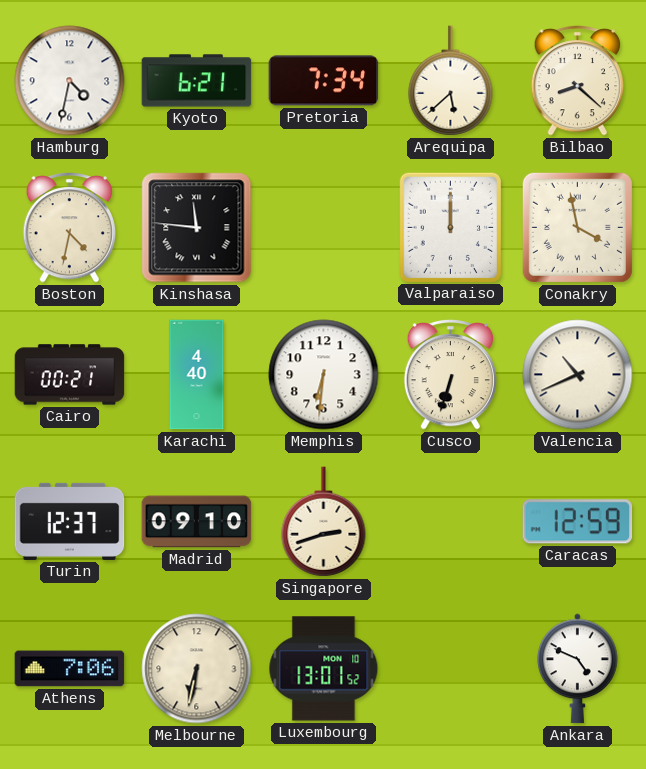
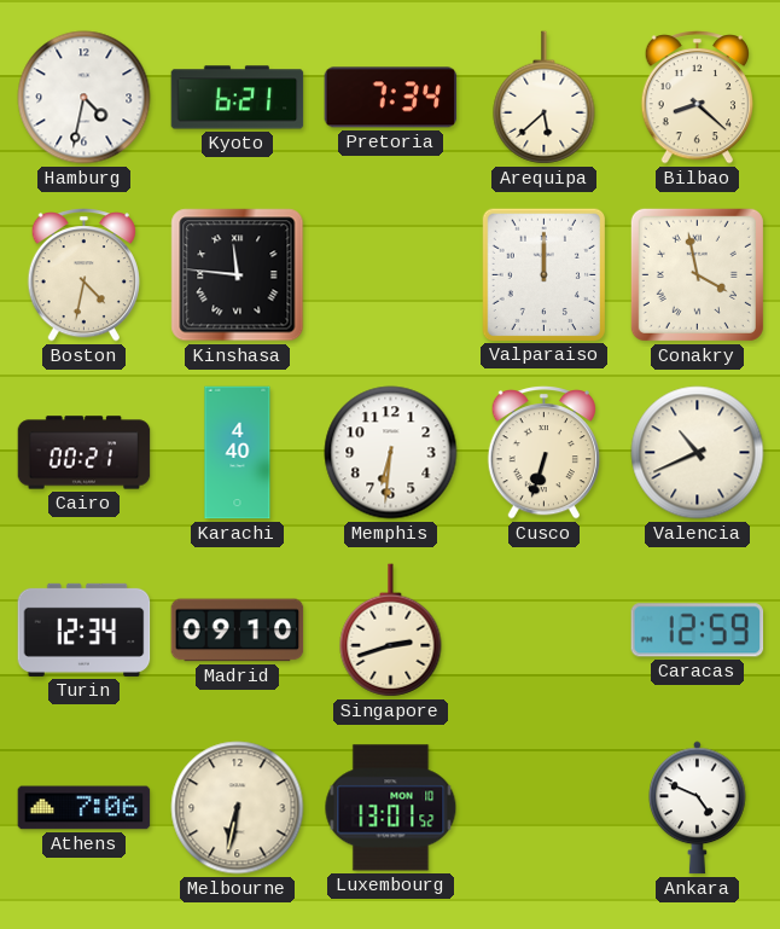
Turin: 12:37 -> 12:34 (85, 629)
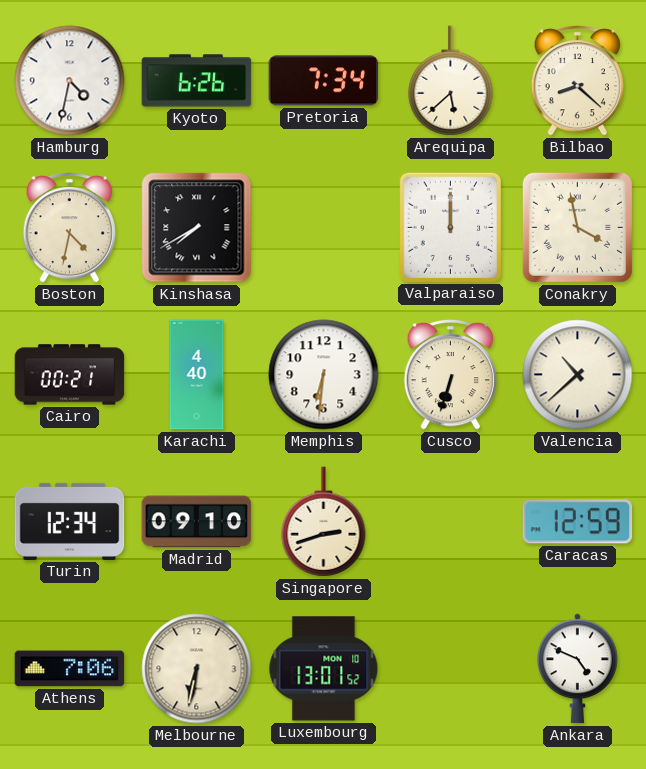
Kyoto: 6:21 -> 6:26 (197, 81)
Kinshasa: 11:46 -> 7:40 (197, 228)
Valencia: 10:41 -> 10:38 (578, 375)
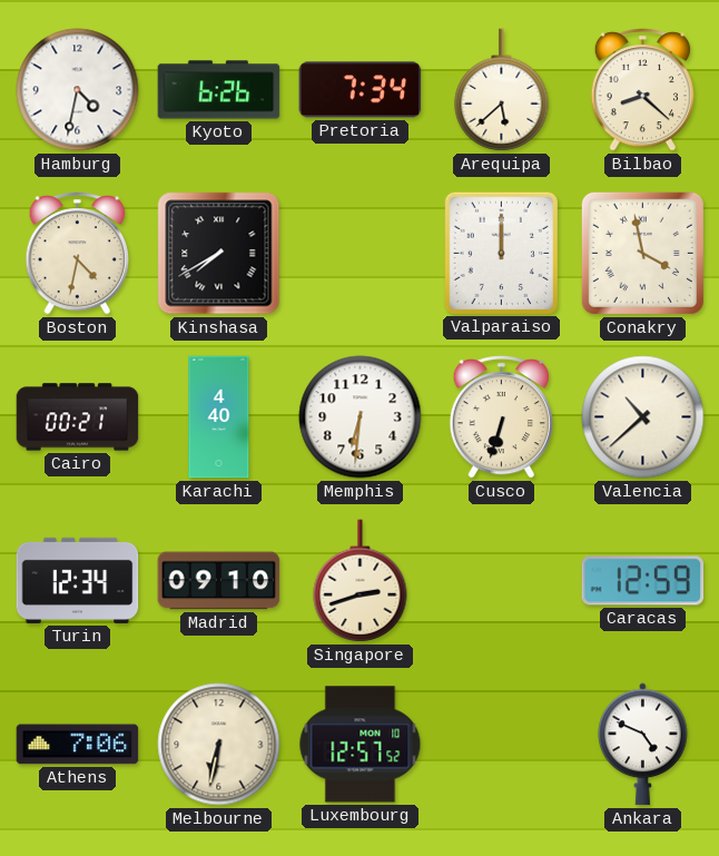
Luxembourg: 13:01 -> 12:57 (361, 745)
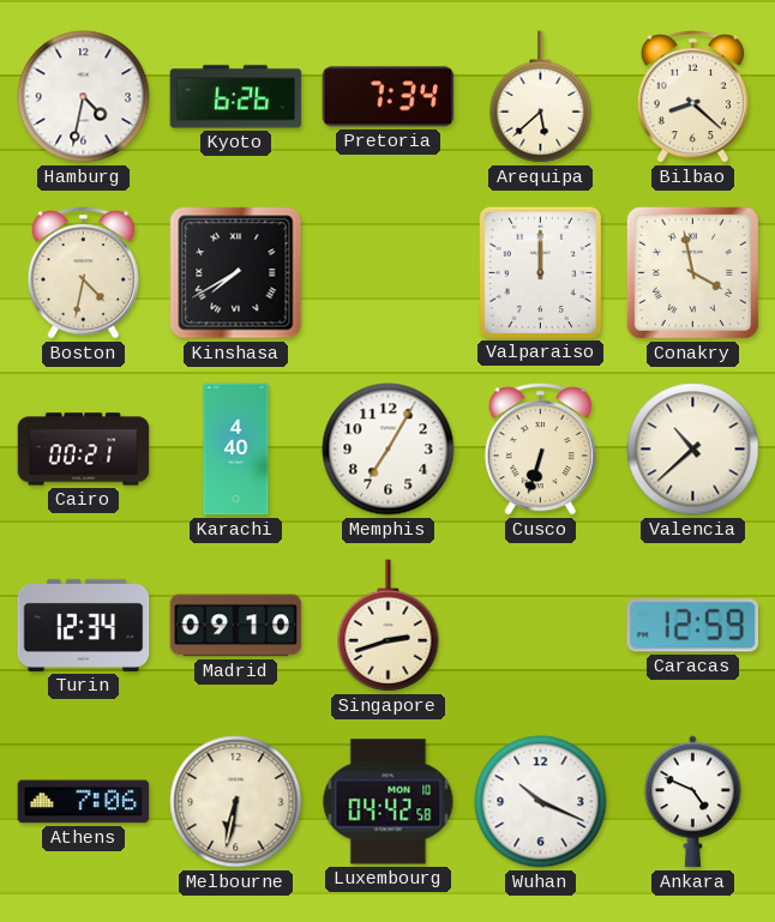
Memphis: 6:31 -> 7:05 (389, 450)
Luxembourg: 12:57 -> 04:42 (389, 802)
Wuhan: none -> 10:19 (541, 802)
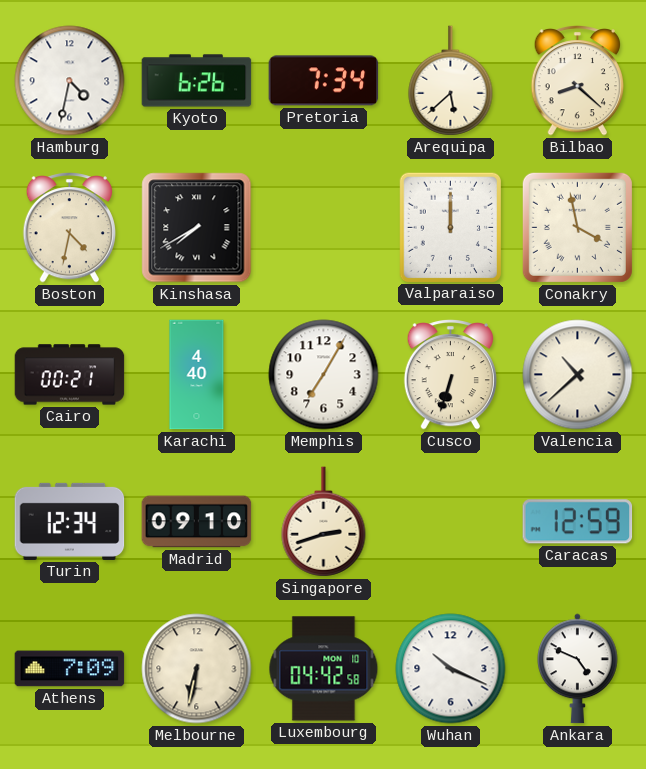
Athens: 7:06 -> 7:09 (70, 669)
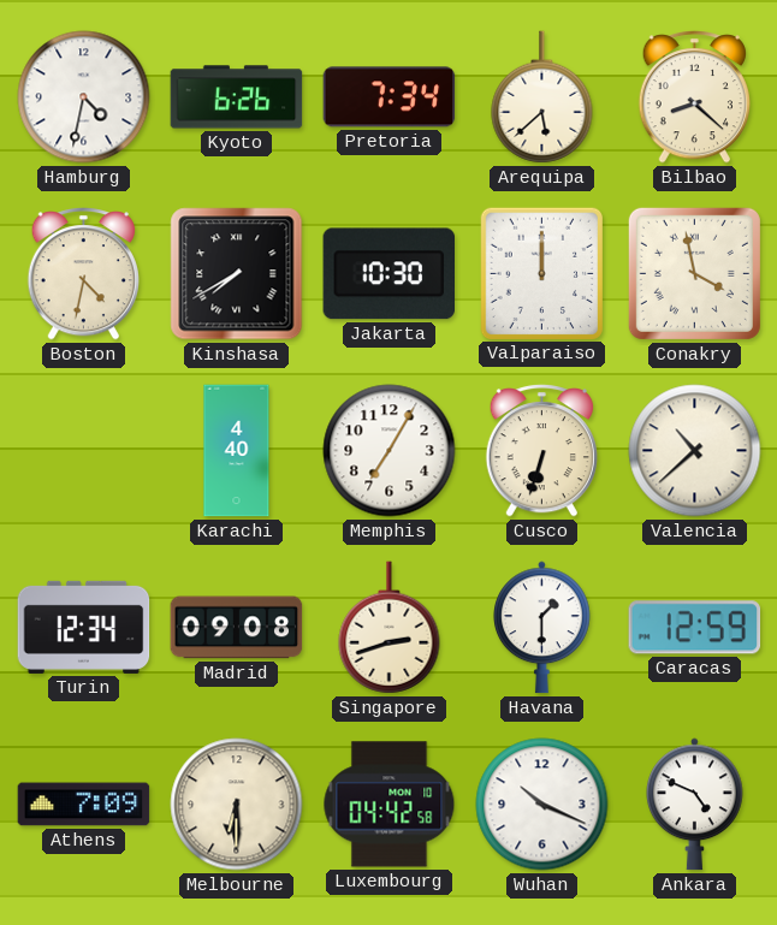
Jakarta: none -> 10:30 (388, 274)
Cairo: 00:21 -> none (70, 375)
Madrid: 09:10 -> 09:08 (237, 628)
Havana: none -> 1:30 (542, 628)
Melbourne: 6:32 -> 6:30 (237, 805)
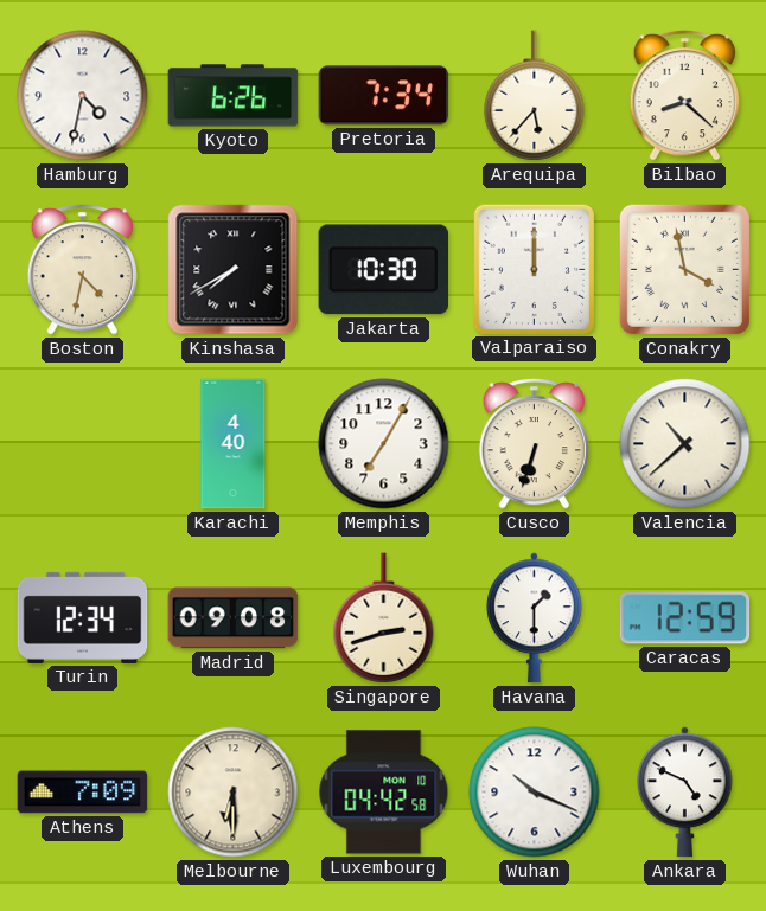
Arequipa: 5:38 -> 5:37 (535, 96)
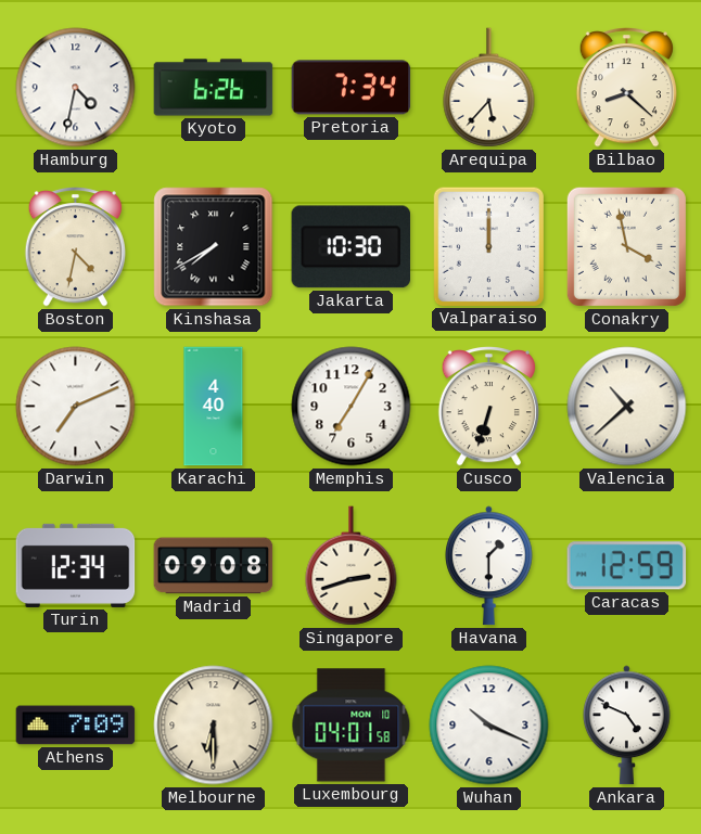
Darwin: none -> 7:11 (76, 407)
Luxembourg: 04:42 -> 04:01 (352, 726)
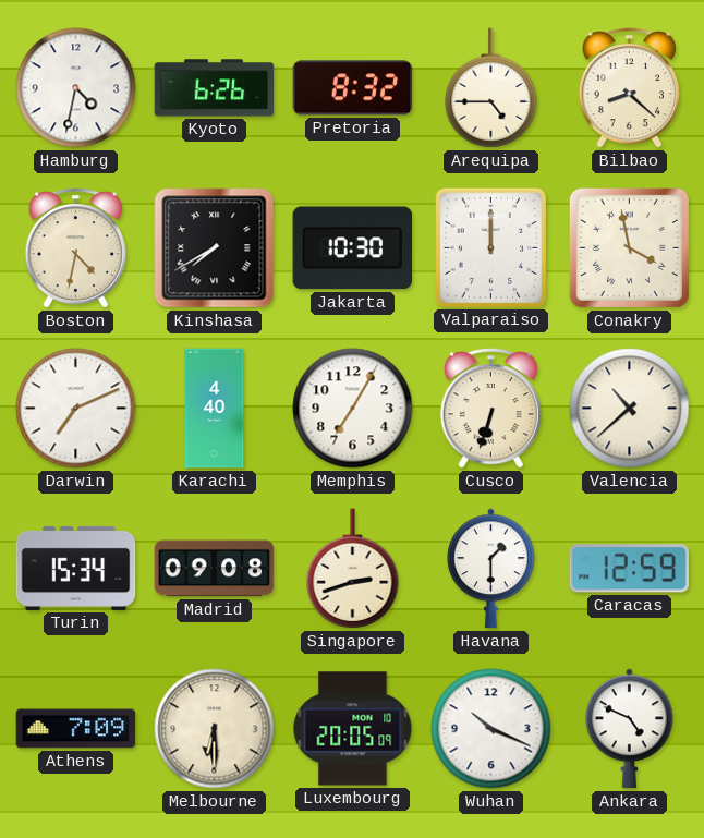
Pretoria: 7:34 -> 8:32 (353, 88)
Arequipa: 5:37 -> 4:45 (491, 88)
Turin: 12:34 -> 15:34 (76, 568)
Luxembourg: 04:01 -> 20:05 (353, 729)
